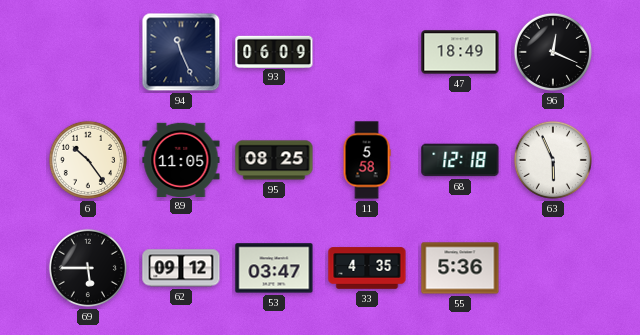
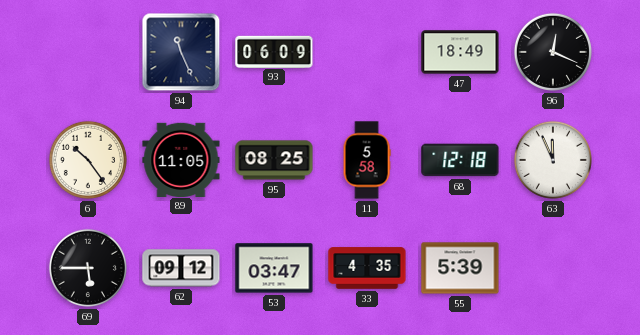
63: 5:56 -> 11:56 (553, 160)
55: 5:36 -> 5:39 (460, 268)
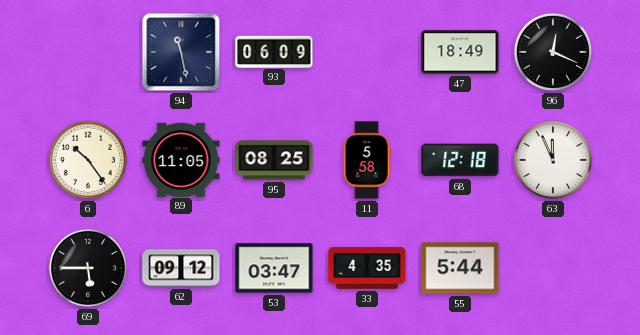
94: 11:26 -> 11:28 (181, 52)
55: 5:39 -> 5:44 (460, 268)
